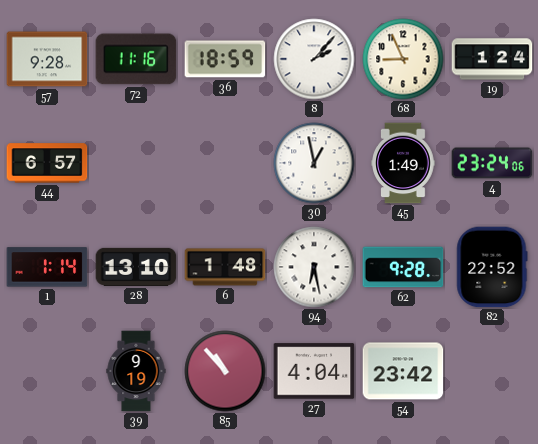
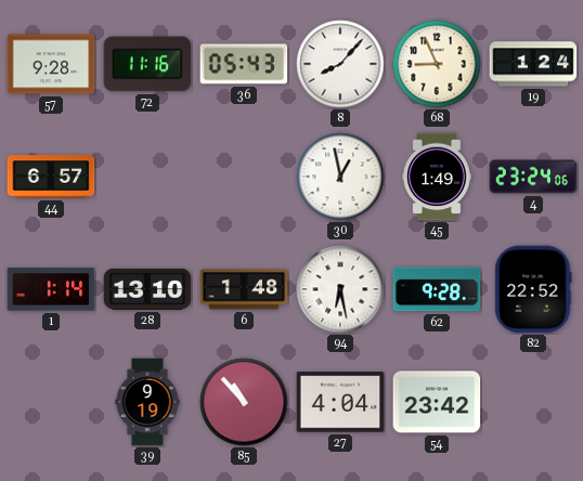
36: 18:59 -> 05:43 (244, 64)
8: 2:07 -> 8:07 (340, 64)
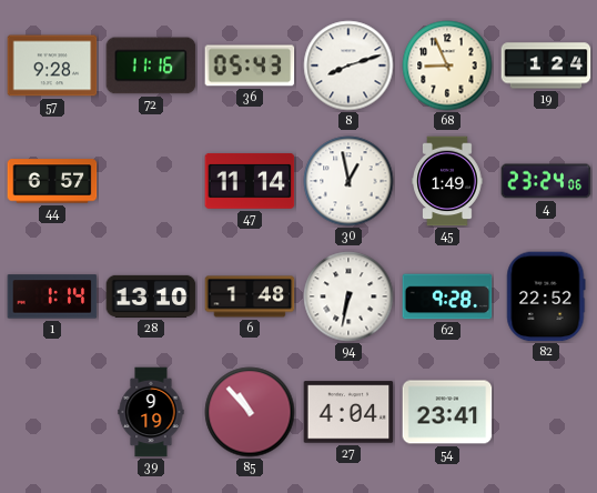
8: 8:07 -> 8:12 (348, 66)
47: none -> 11:14 (250, 181)
94: 6:28 -> 6:32 (348, 296)
54: 23:42 -> 23:41 (447, 412)
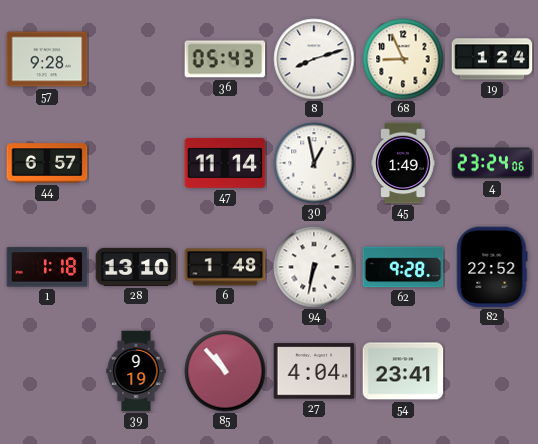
72: 11:16 -> none (151, 66)
1: 1:14 -> 1:18 (47, 267)
